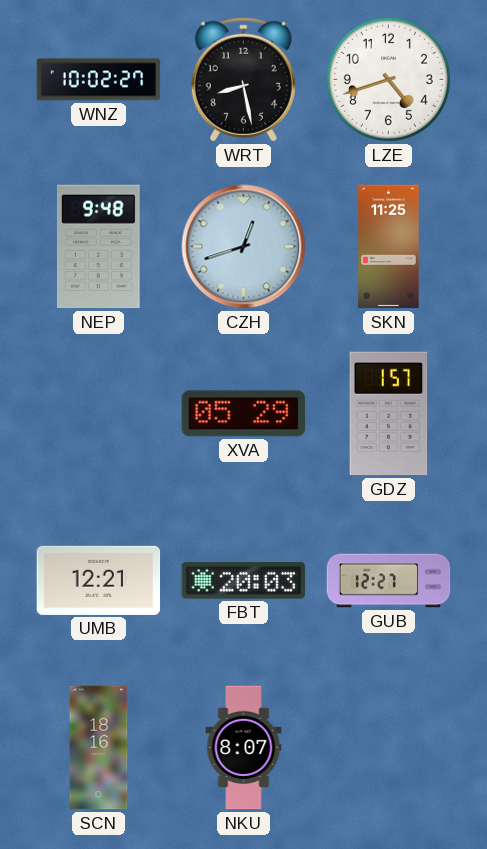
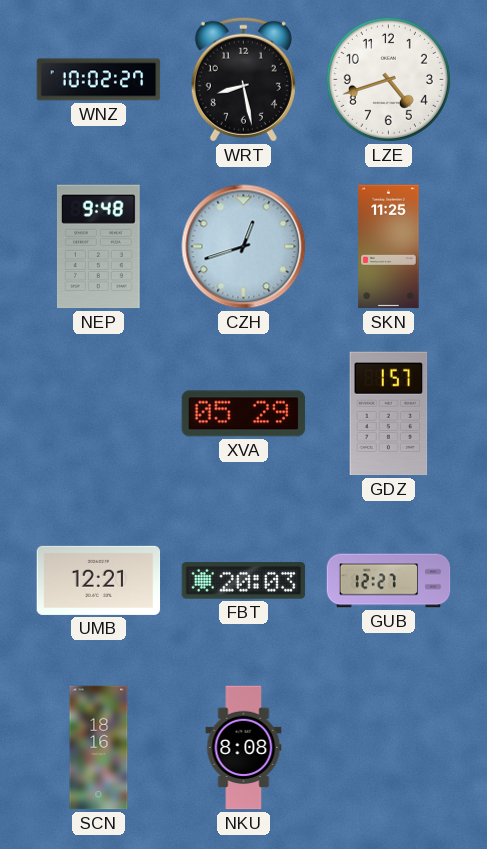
NKU: 8:07 -> 8:08 (244, 748)
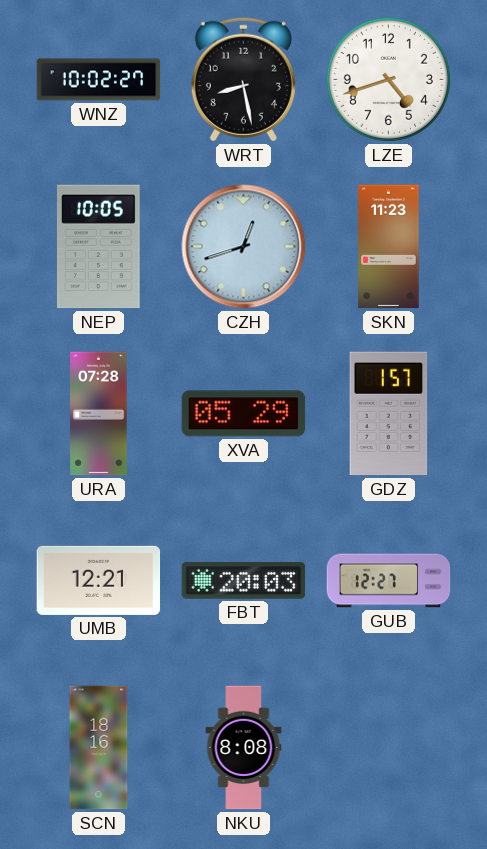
NEP: 9:48 -> 10:05 (98, 247)
SKN: 11:25 -> 11:23 (389, 247)
URA: none -> 07:28 (99, 414)
